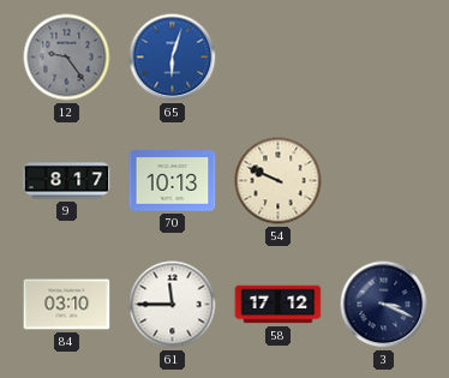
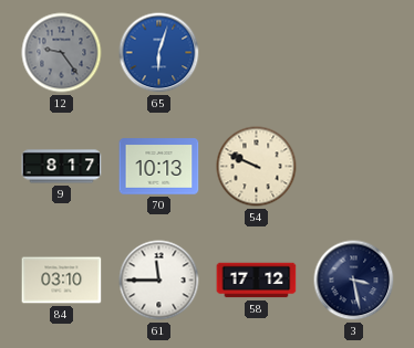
3: 3:19 -> 3:28 (354, 281)
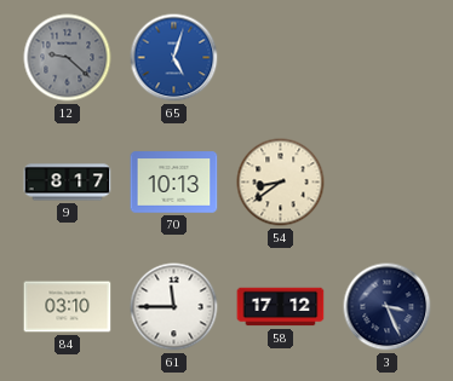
12: 9:24 -> 9:22 (68, 58)
65: 6:03 -> 5:03 (174, 58)
54: 9:49 -> 8:39 (281, 183)
3: 3:28 -> 3:26 (388, 307)
